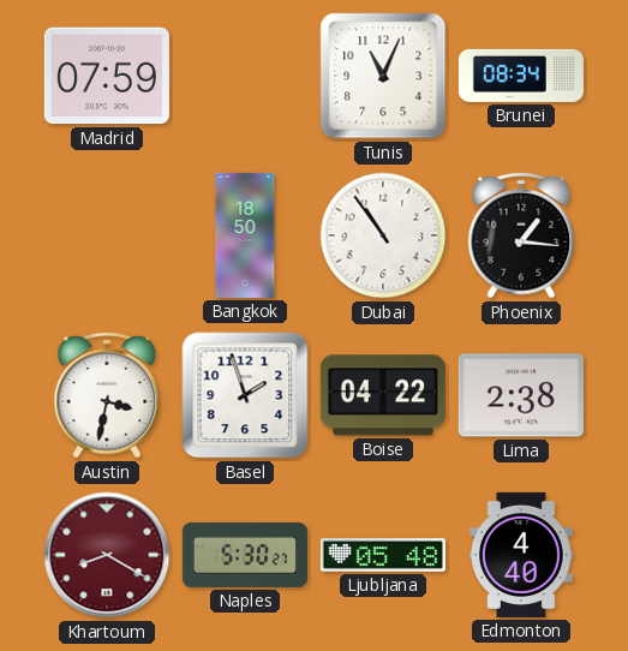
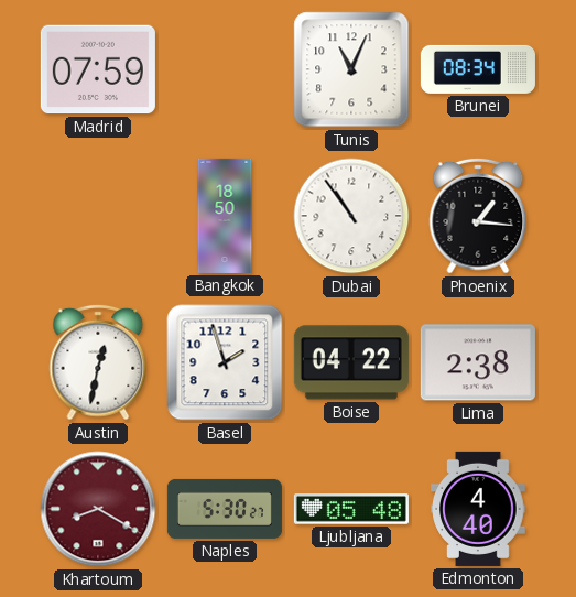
Austin: 3:32 -> 12:32 (98, 362)
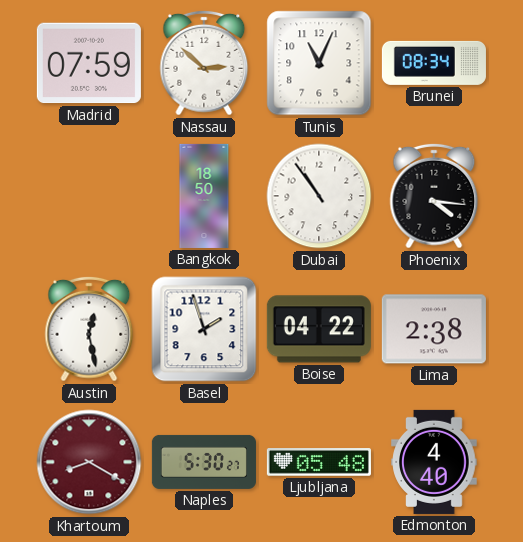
Nassau: none -> 2:52 (204, 63)
Phoenix: 1:16 -> 4:16 (434, 196)
Austin: 12:32 -> 12:28 (89, 329)
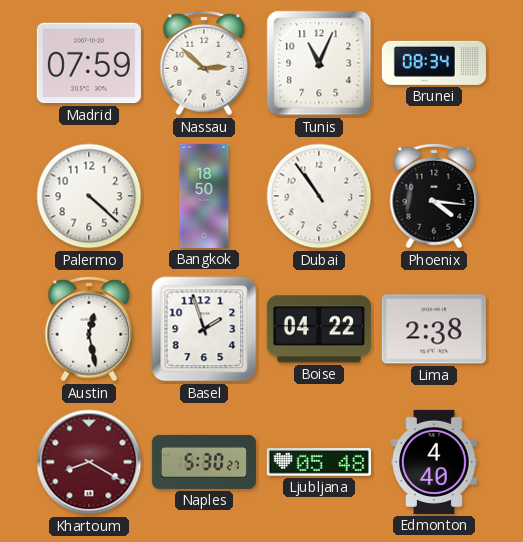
Palermo: none -> 4:22 (89, 196)
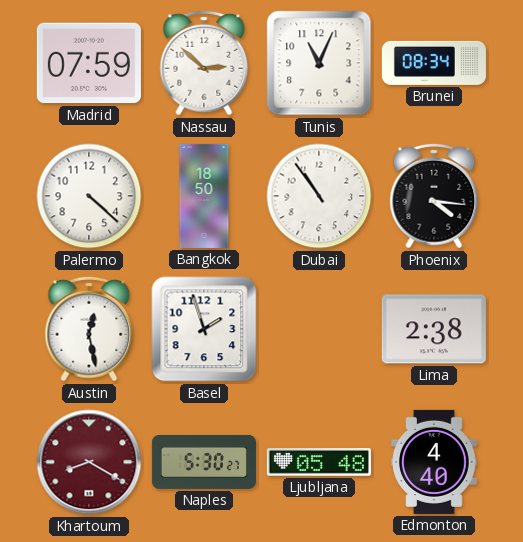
Boise: 04:22 -> none (319, 329)
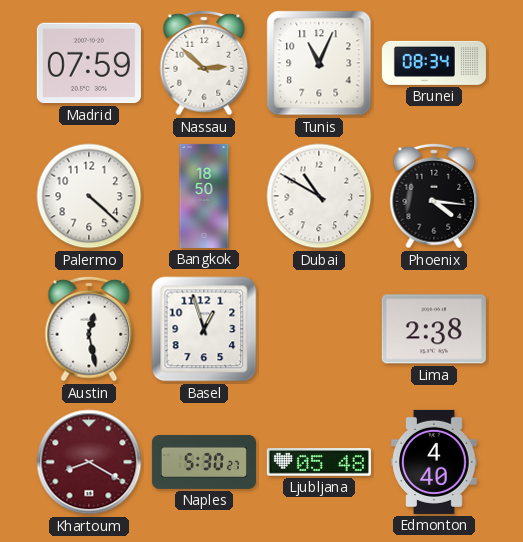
Dubai: 10:54 -> 10:50 (319, 196)
Basel: 1:57 -> 12:57 (204, 329)
